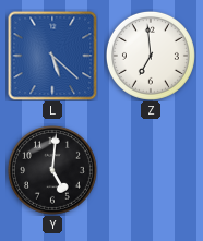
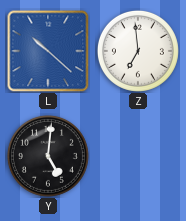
L: 5:22 -> 10:22 (48, 51)
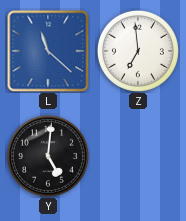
L: 10:22 -> 11:22 (48, 51)
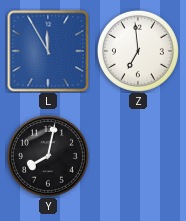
L: 11:22 -> 11:55 (48, 51)
Y: 5:01 -> 8:02 (48, 156)
